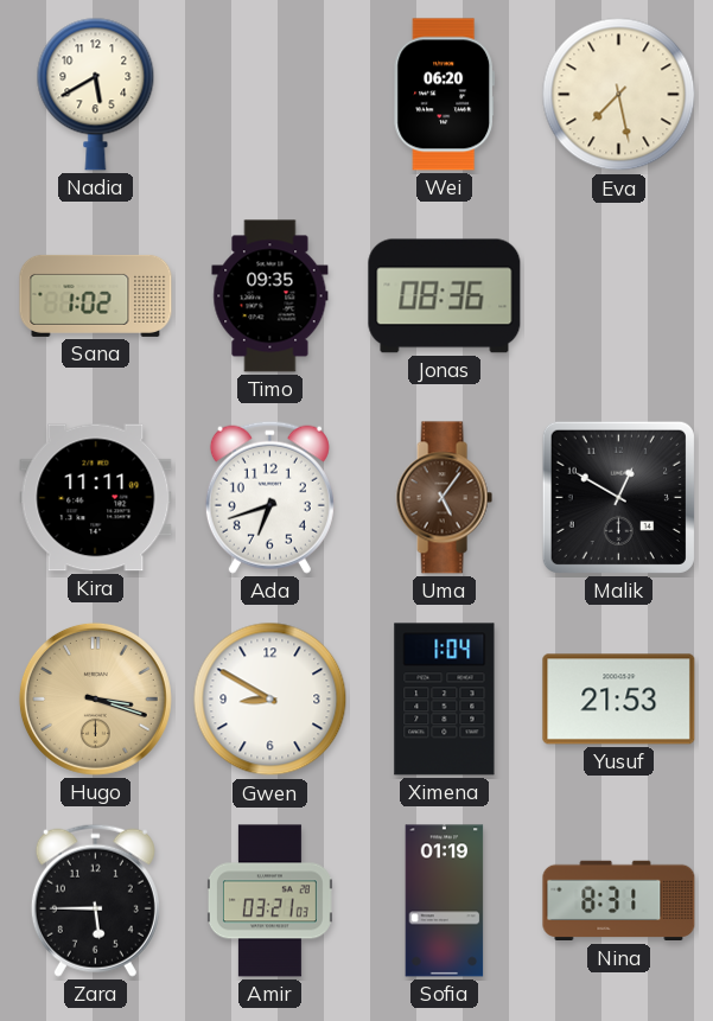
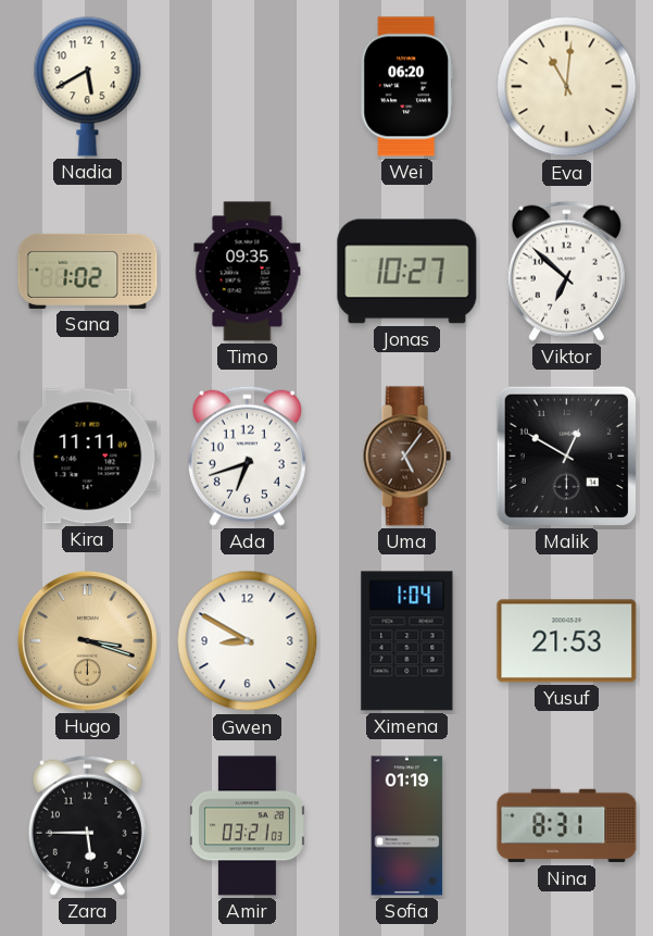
Eva: 7:28 -> 11:01 (567, 87)
Jonas: 08:36 -> 10:27 (407, 272)
Viktor: none -> 6:52 (566, 271)
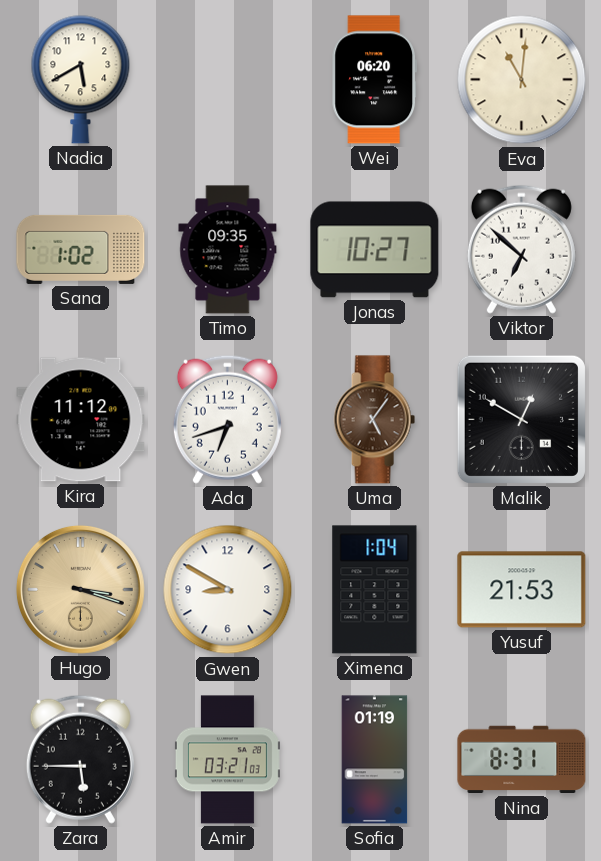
Kira: 11:11 -> 11:12 (81, 420)
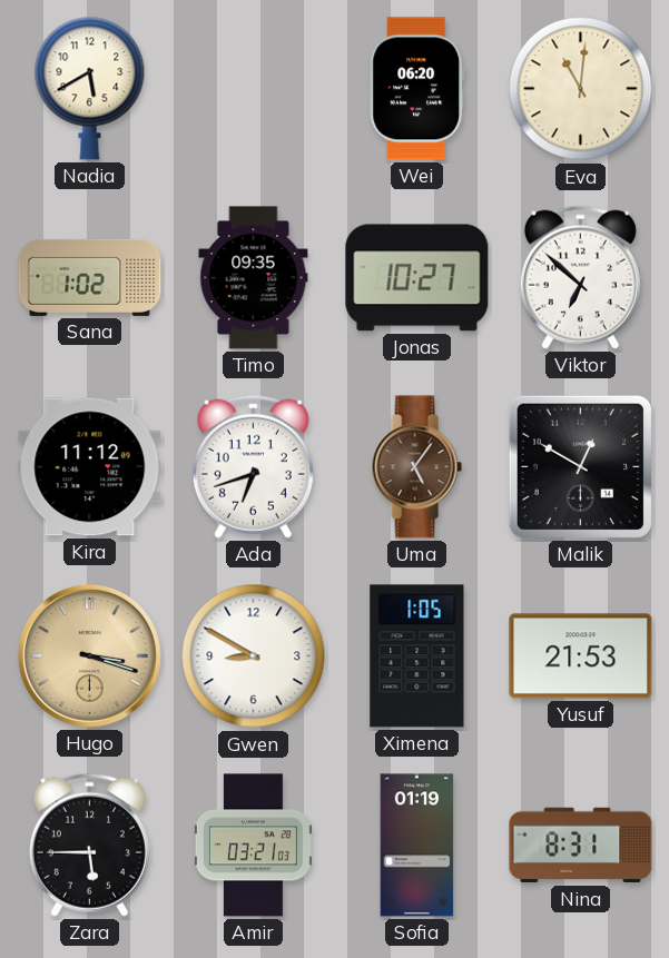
Ximena: 1:04 -> 1:05 (417, 656)
